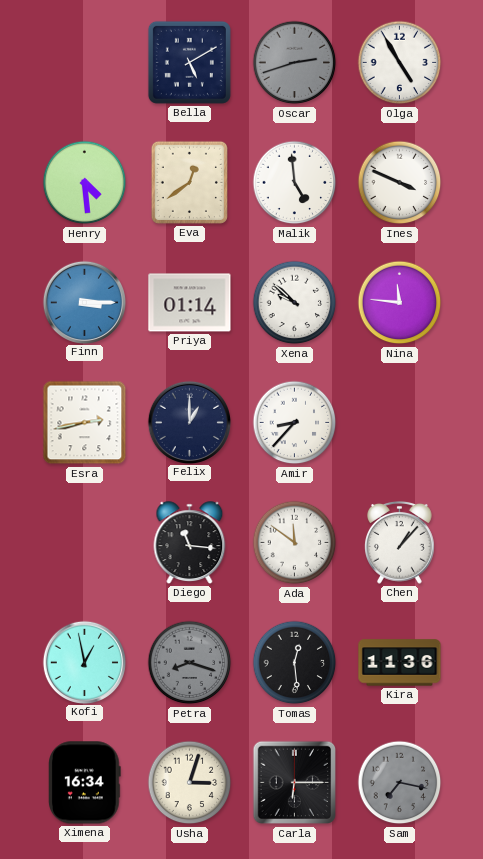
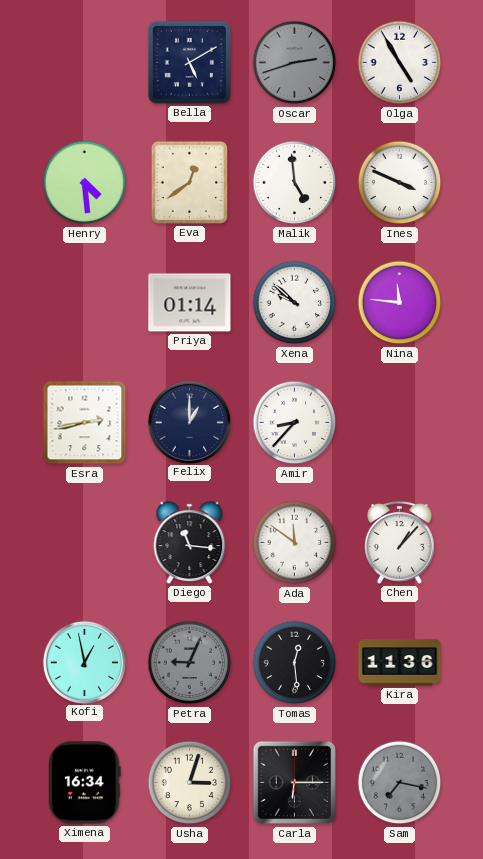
Finn: 3:15 -> none (84, 302)
Petra: 8:18 -> 9:04 (190, 663)
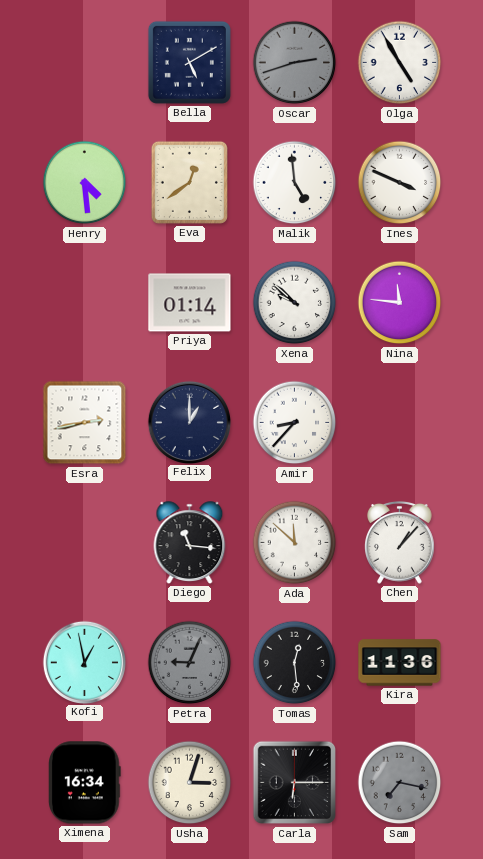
Ada: 11:51 -> 11:52 (295, 543)
